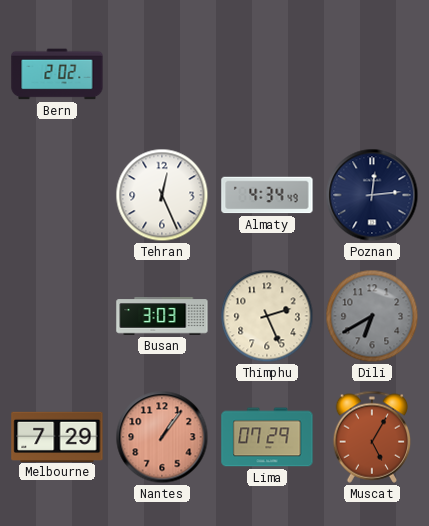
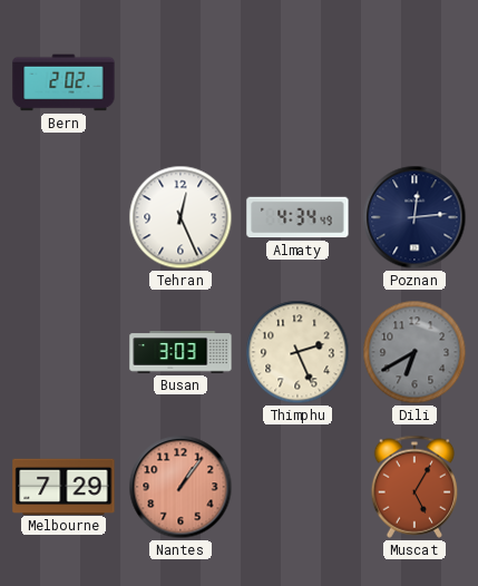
Lima: 07:29 -> none (267, 437)
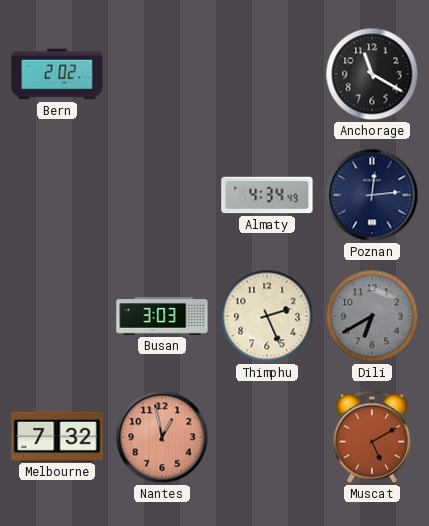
Anchorage: none -> 11:20 (372, 74)
Tehran: 12:26 -> none (181, 217)
Melbourne: 7:29 -> 7:32 (57, 436)
Nantes: 1:06 -> 12:58 (162, 437)
Muscat: 5:05 -> 5:10 (372, 437)
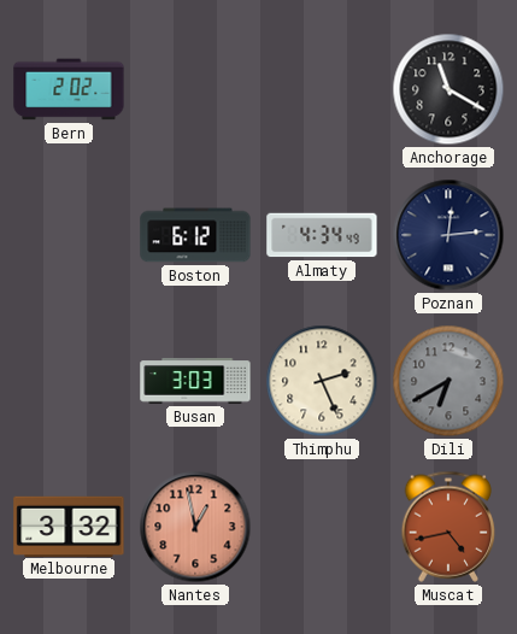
Boston: none -> 6:12 (195, 235)
Melbourne: 7:32 -> 3:32 (69, 526)
Muscat: 5:10 -> 4:43 (448, 527)
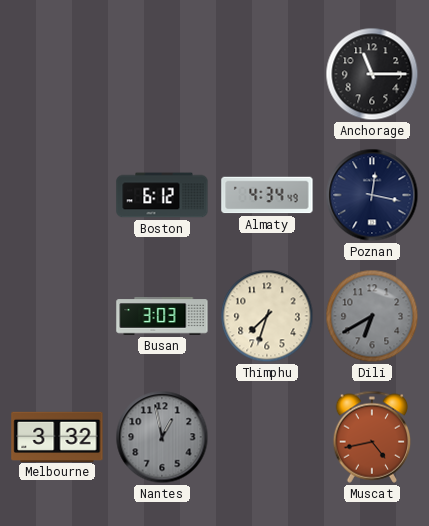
Bern: 2:02 -> none (69, 89)
Anchorage: 11:20 -> 11:15 (372, 74)
Poznan: 12:14 -> 12:17 (372, 195)
Thimphu: 2:26 -> 7:33 (267, 316)
Nantes dial: salmon -> grey (162, 437)
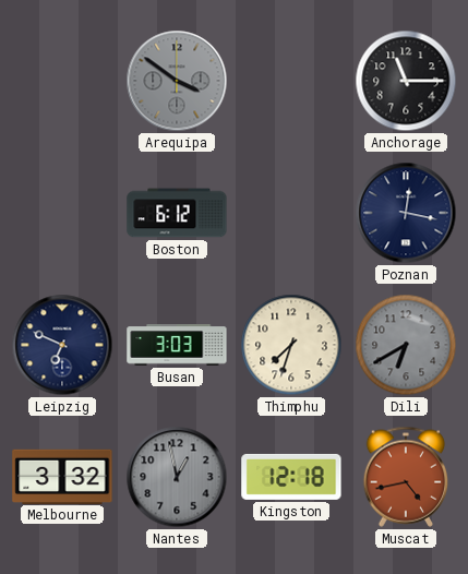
Arequipa: none -> 3:51 (177, 81)
Almaty: 4:34 -> none (267, 195)
Leipzig: none -> 6:49 (62, 345)
Kingston: none -> 12:18 (291, 477)
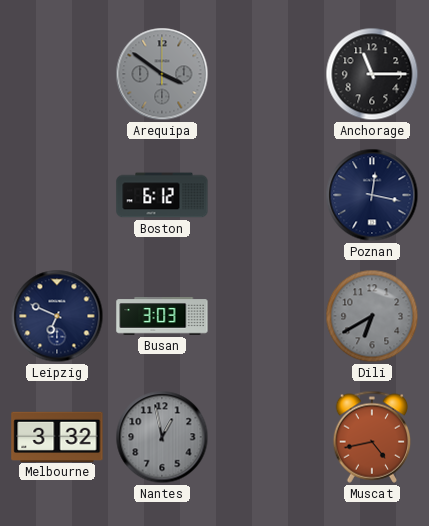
Thimphu: 7:33 -> none (291, 345)
Kingston: 12:18 -> none (291, 477)
